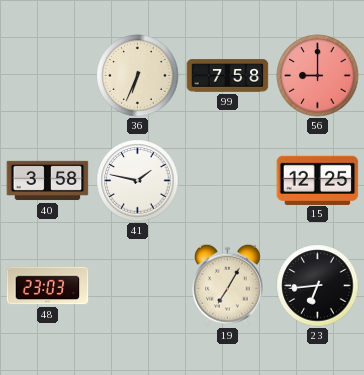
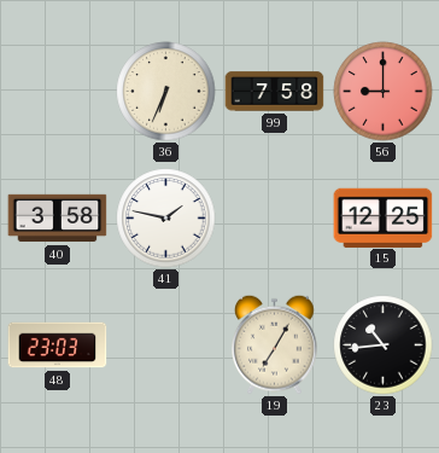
23: 6:44 -> 10:44 (384, 345)
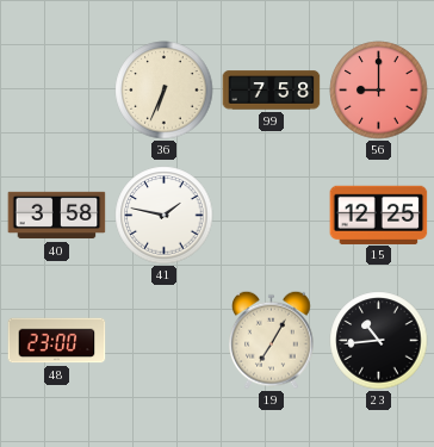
48: 23:03 -> 23:00 (57, 341)
